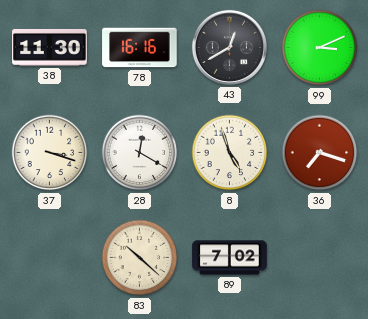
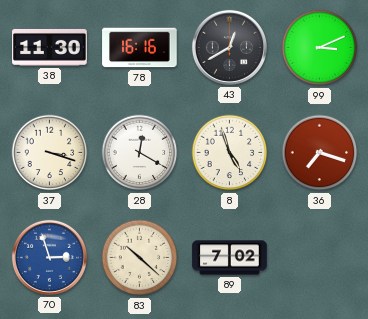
70: none -> 2:57 (49, 257)
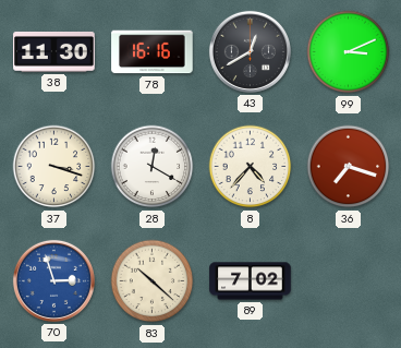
8: 4:57 -> 4:37 (251, 167)
